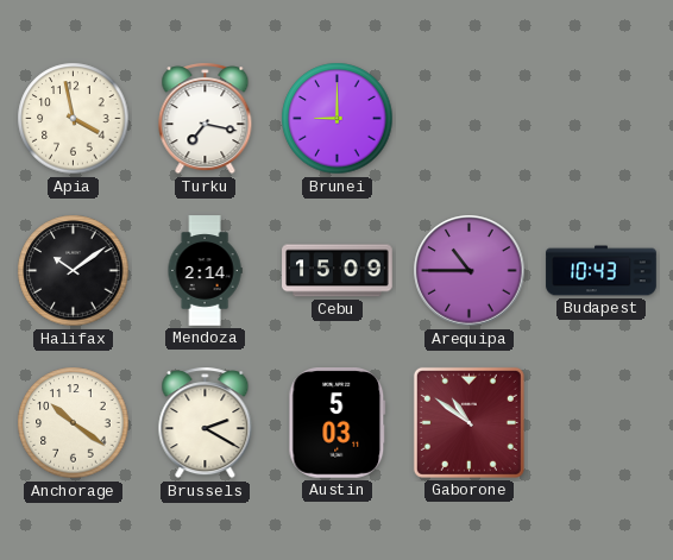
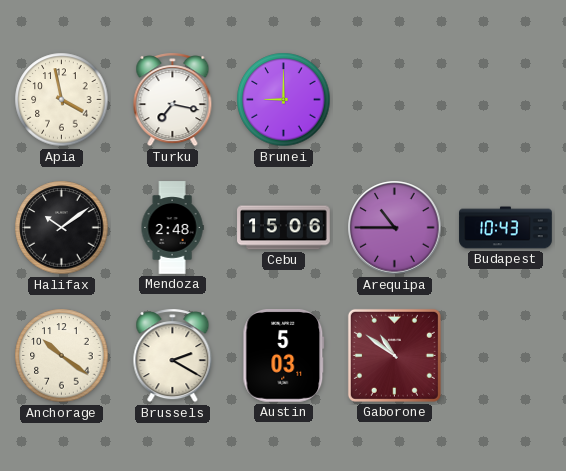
Mendoza: 2:14 -> 2:48 (172, 228)
Cebu: 15:09 -> 15:06 (284, 228)
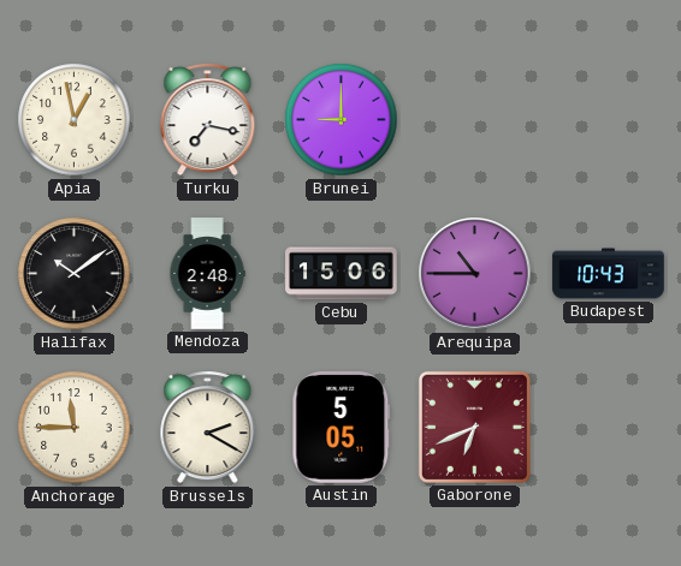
Apia: 3:58 -> 12:58 (75, 120)
Anchorage: 10:21 -> 11:45 (75, 428)
Austin: 5:03 -> 5:05 (342, 428)
Gaborone: 10:51 -> 6:41 (474, 427)
